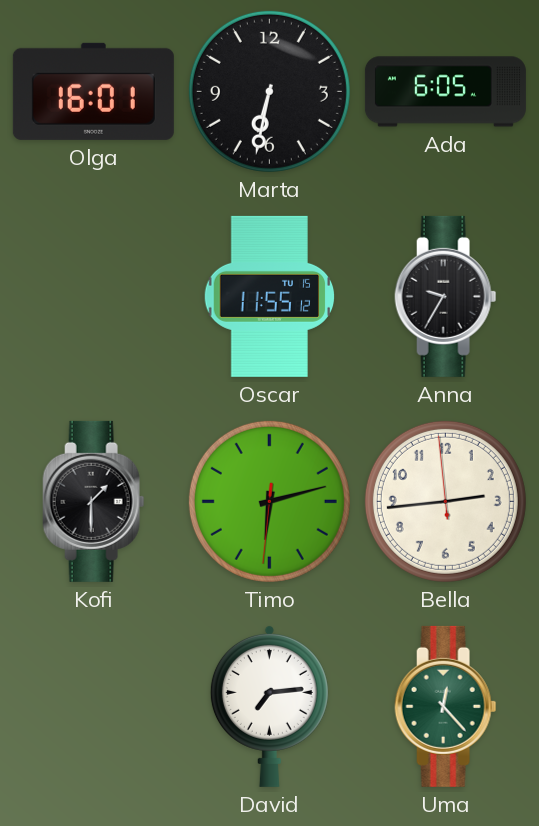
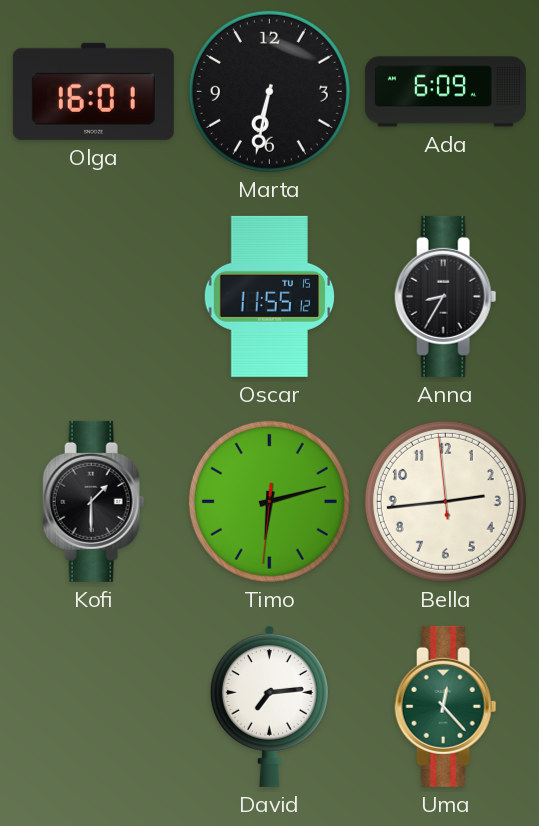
Ada: 6:05 -> 6:09 (445, 92)
Anna: 9:35 -> 8:35 (446, 296)
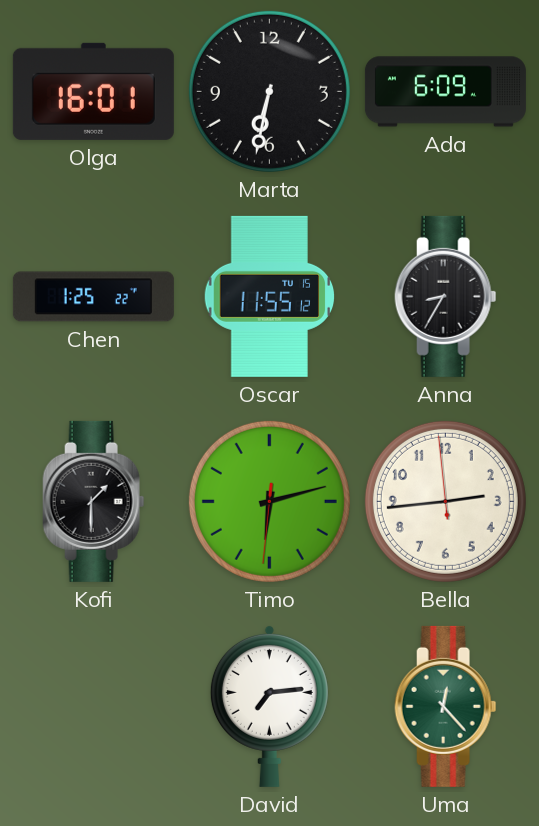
Chen: none -> 1:25 (93, 297)
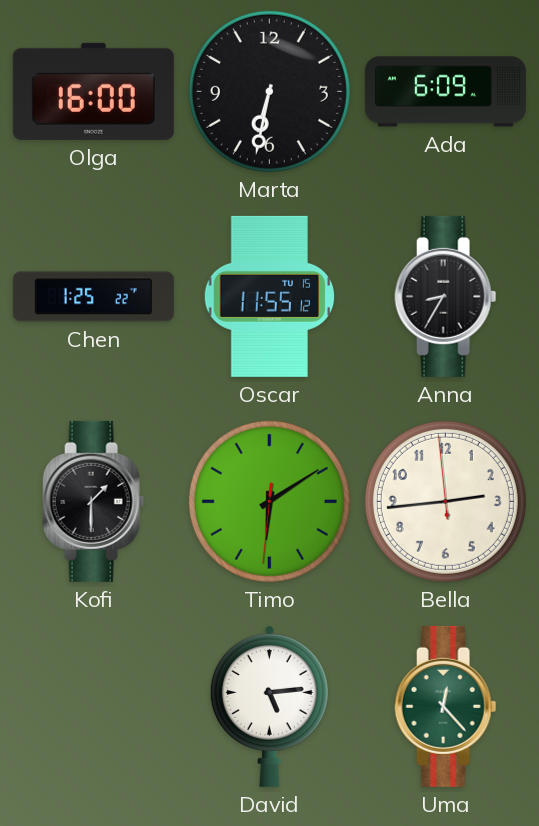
Olga: 16:01 -> 16:00 (93, 91)
Timo: 6:12 -> 6:09 (269, 501)
David: 7:14 -> 5:14 (269, 706)
